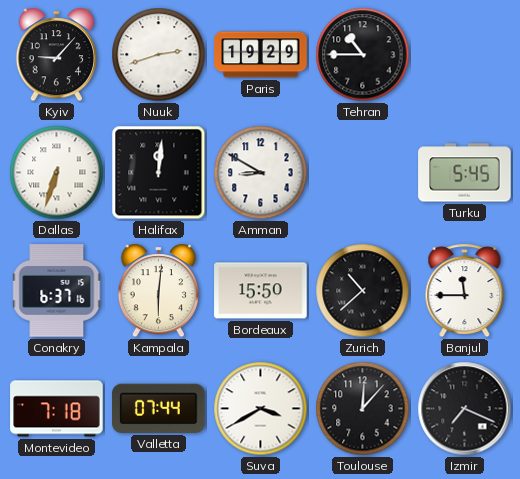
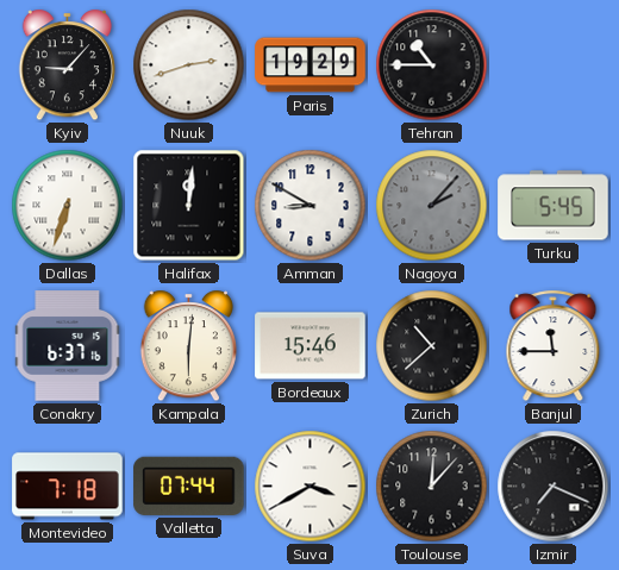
Nagoya: none -> 2:07 (432, 206)
Bordeaux: 15:50 -> 15:46 (311, 346)
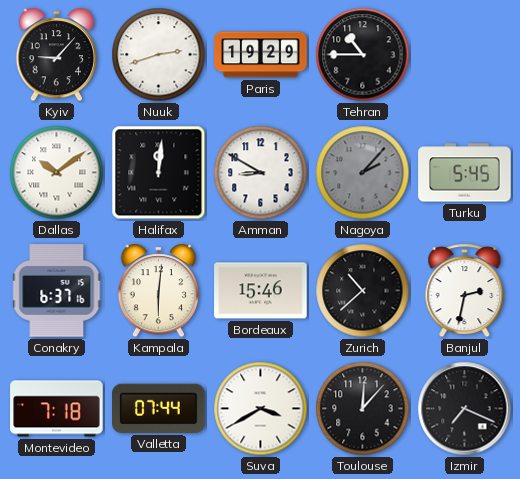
Dallas: 6:33 -> 10:09 (57, 173)
Banjul: 11:45 -> 2:32 (465, 291)
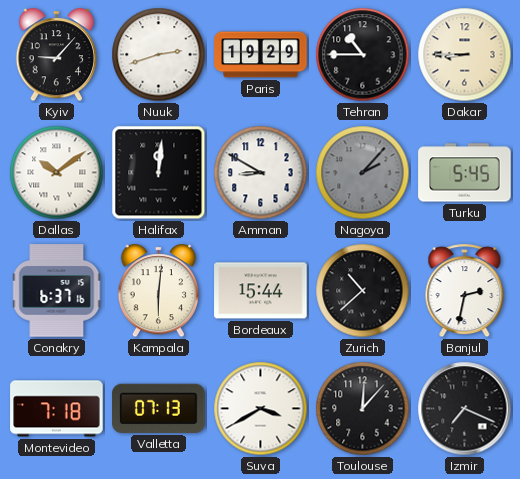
Dakar: none -> 8:45 (465, 55)
Bordeaux: 15:46 -> 15:44 (261, 291)
Valletta: 07:44 -> 07:13 (159, 408)
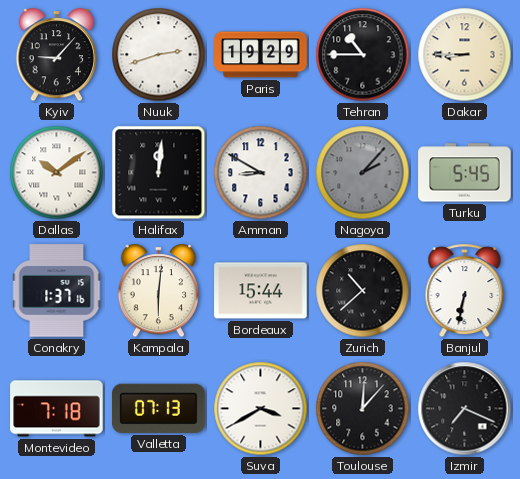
Conakry: 6:37 -> 1:37 (57, 291)
Banjul: 2:32 -> 6:32 (465, 291)
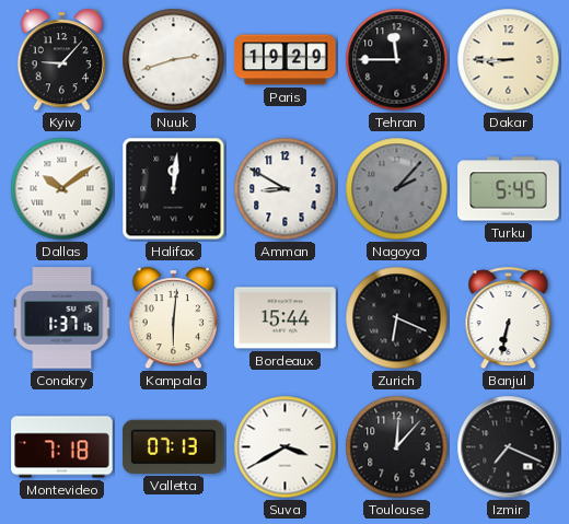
Tehran: 10:45 -> 11:45 (397, 60)
Zurich: 10:38 -> 6:19 (397, 318)
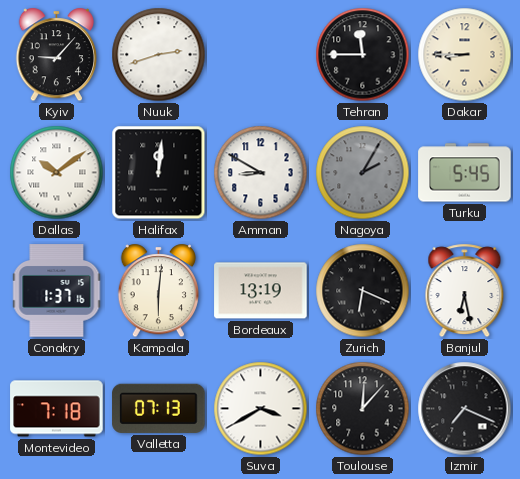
Paris: 19:29 -> none (286, 60)
Nagoya: 2:07 -> 2:05 (363, 173)
Bordeaux: 15:44 -> 13:19 (261, 291)
Banjul: 6:32 -> 6:28 (465, 291)
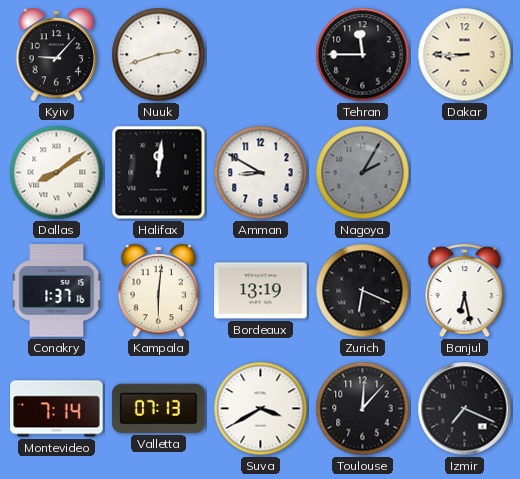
Dallas: 10:09 -> 8:09 (57, 173)
Turku: 5:45 -> none (465, 173)
Montevideo: 7:18 -> 7:14 (57, 409)
